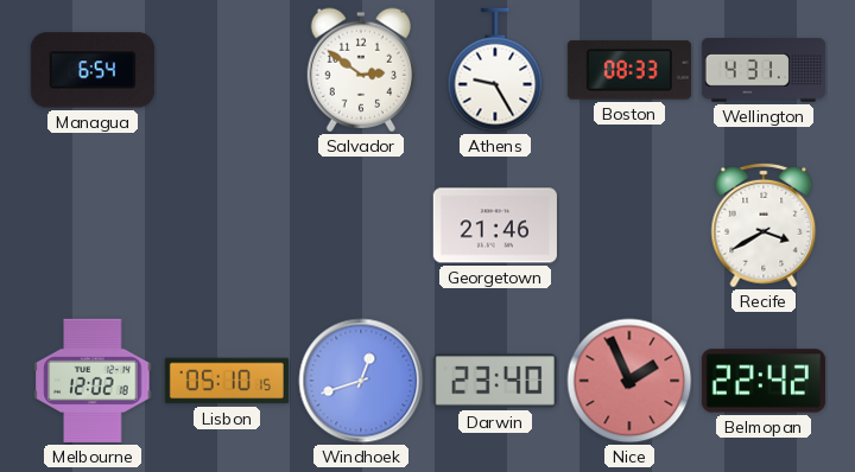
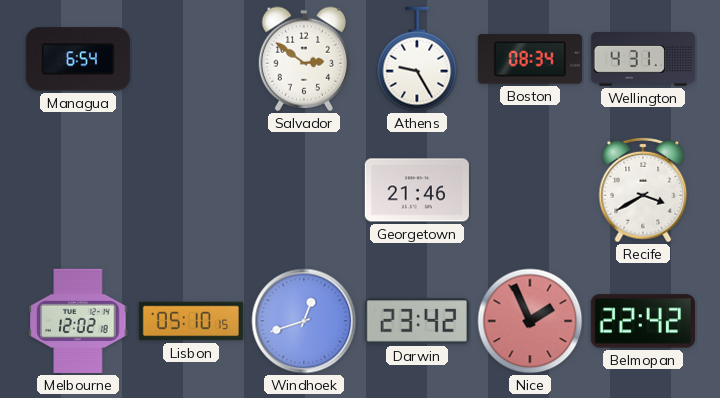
Boston: 08:33 -> 08:34 (530, 59)
Darwin: 23:40 -> 23:42 (417, 321)
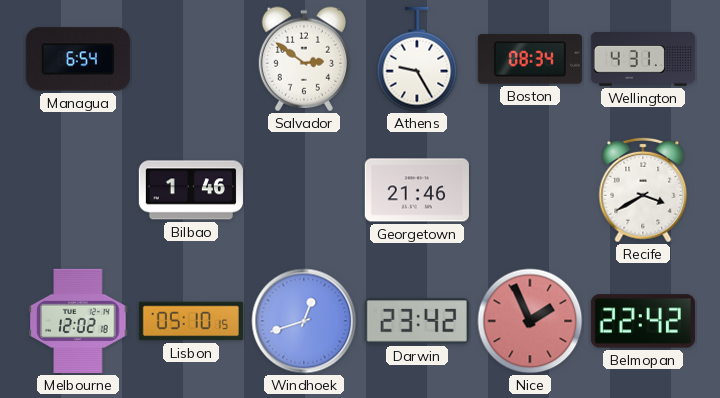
Bilbao: none -> 1:46 (191, 190)
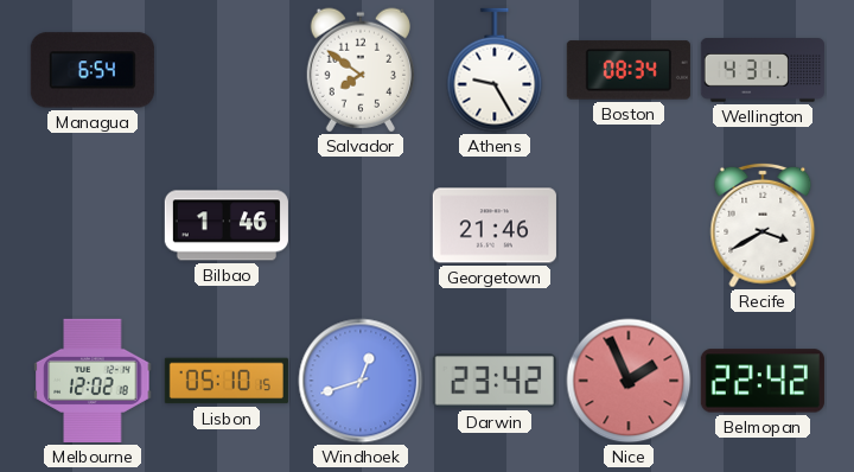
Salvador: 2:51 -> 7:51 (361, 70)
